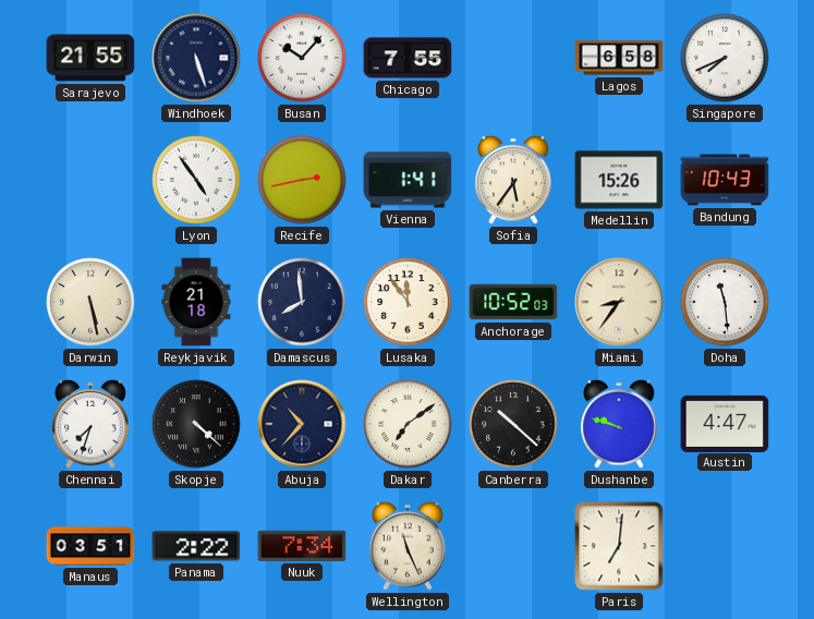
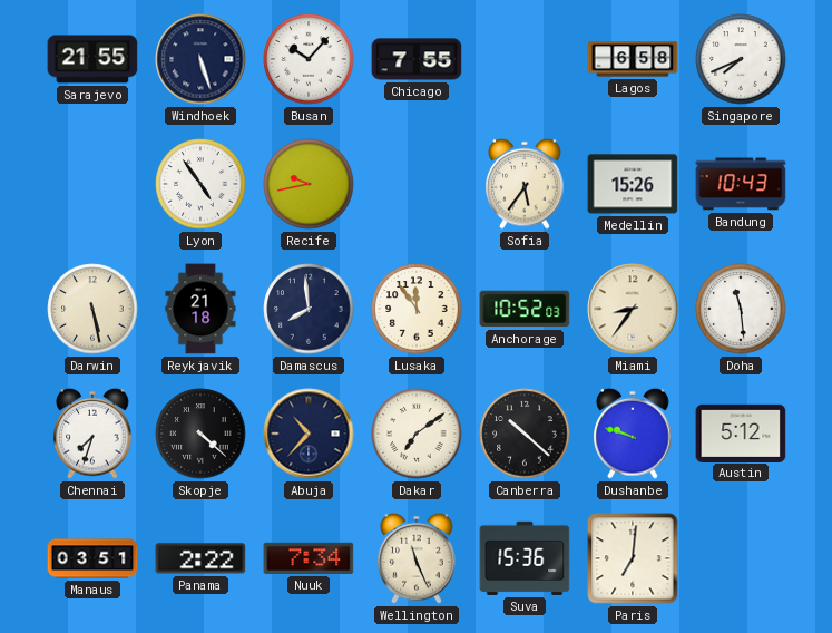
Recife: 2:43 -> 9:43 (309, 184)
Vienna: 1:41 -> none (408, 180)
Austin: 4:47 -> 5:12 (741, 432)
Suva: none -> 15:36 (525, 558)
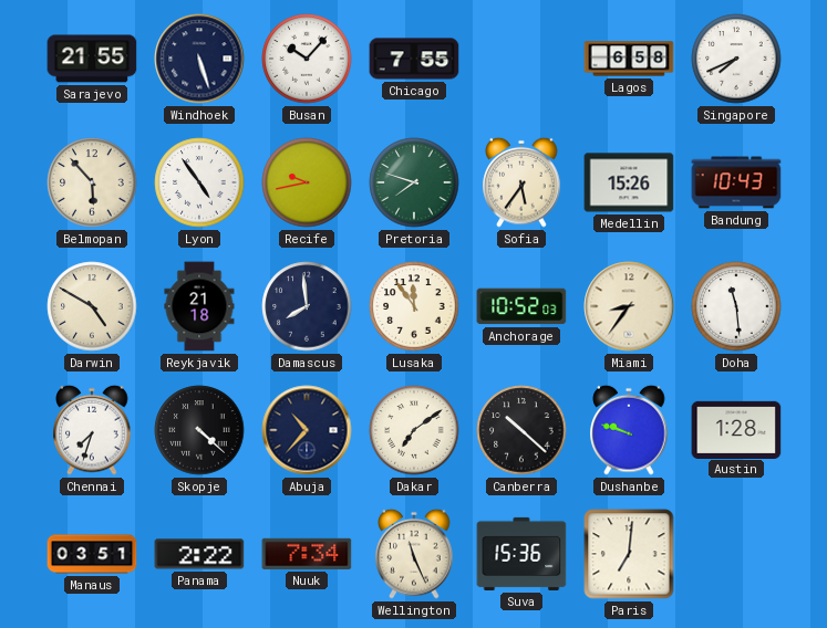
Belmopan: none -> 5:53 (92, 182)
Pretoria: none -> 7:48 (414, 182)
Darwin: 5:28 -> 4:50 (92, 306)
Austin: 5:12 -> 1:28 (736, 429)
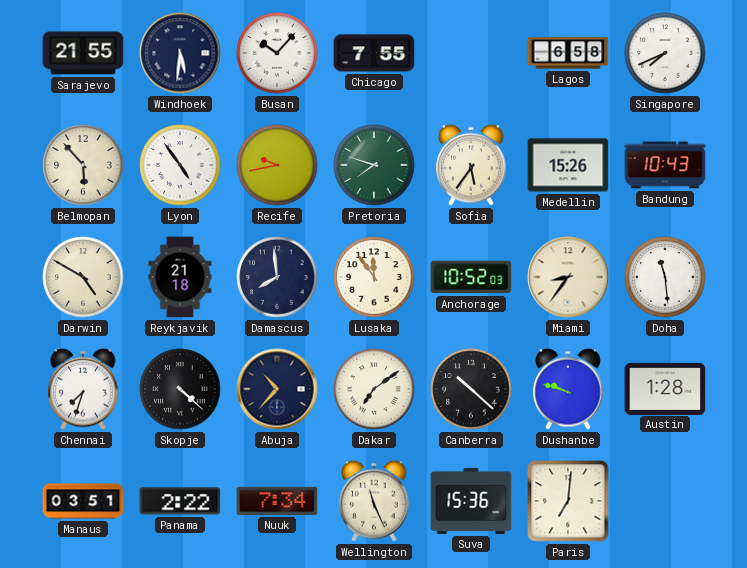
Windhoek: 5:27 -> 5:31 (180, 53)
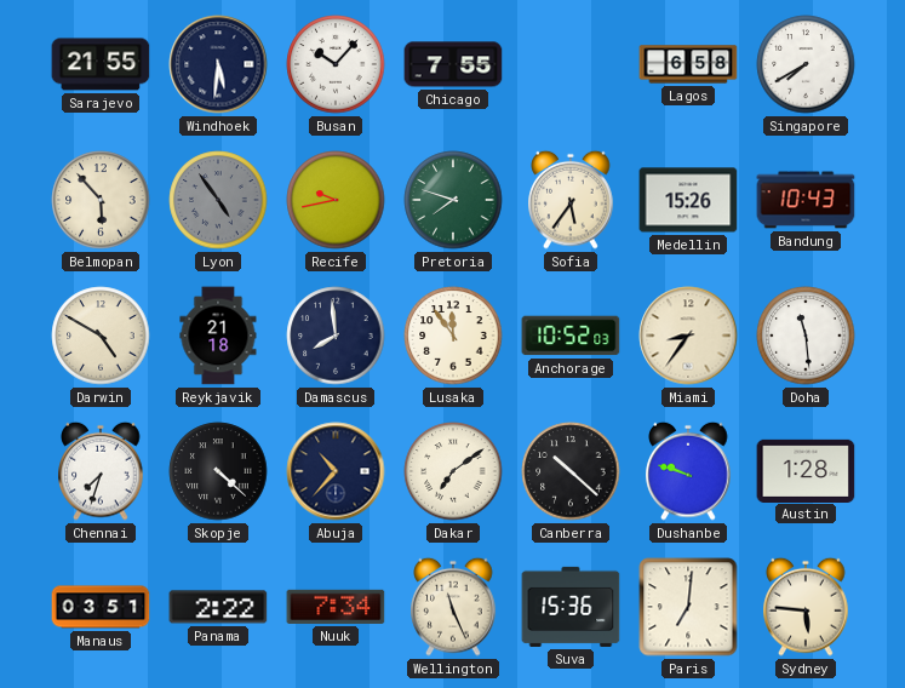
Singapore: 7:41 -> 7:40 (806, 64)
Lyon dial: white -> grey (218, 200)
Sydney: none -> 5:46 (806, 607)
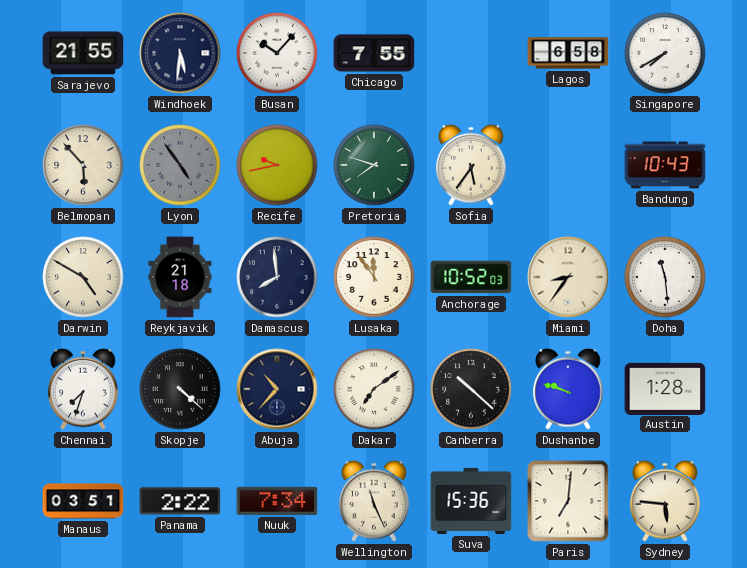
Medellin: 15:26 -> none (688, 200)
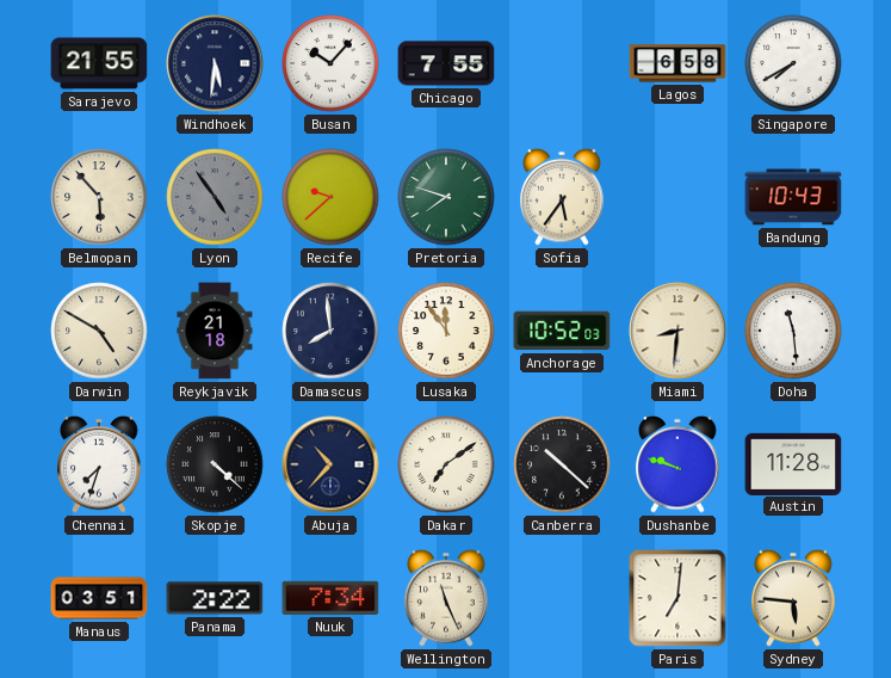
Recife: 9:43 -> 9:38 (330, 197)
Miami: 8:36 -> 8:31 (677, 331)
Austin: 1:28 -> 11:28 (793, 463)
Suva: 15:36 -> none (471, 501)
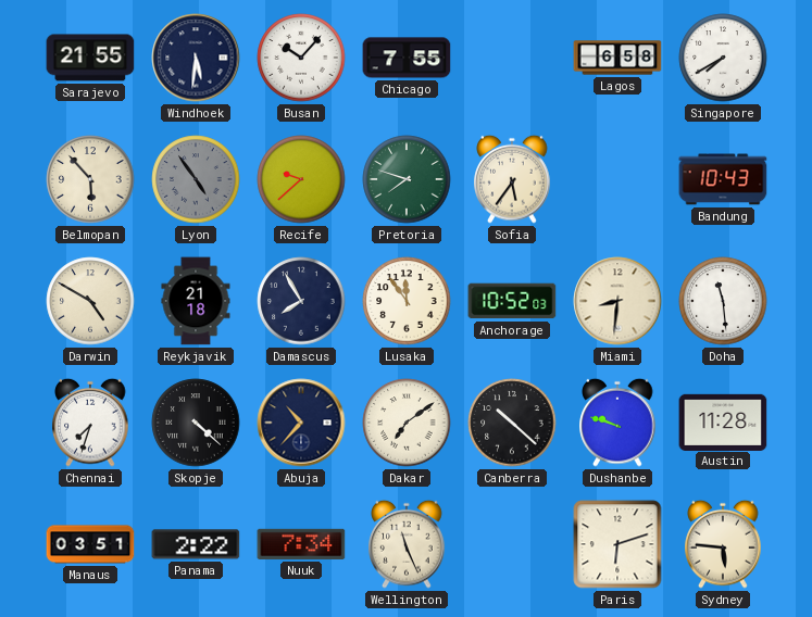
Damascus: 7:59 -> 7:55 (301, 301)
Paris: 7:01 -> 6:12 (617, 544)
